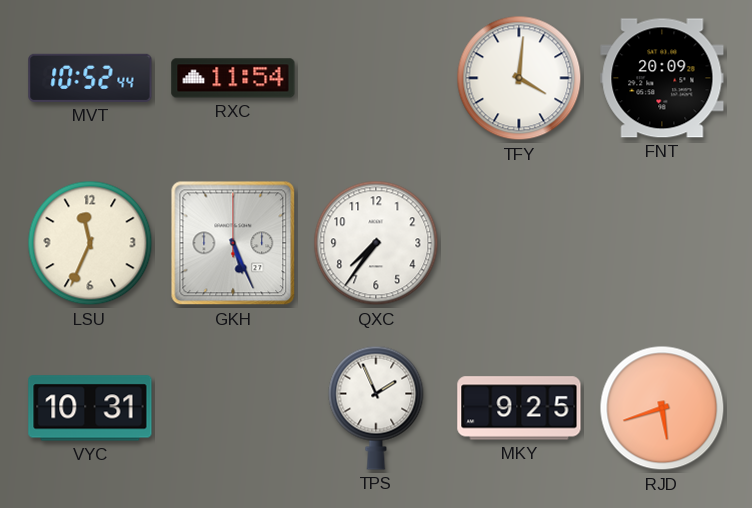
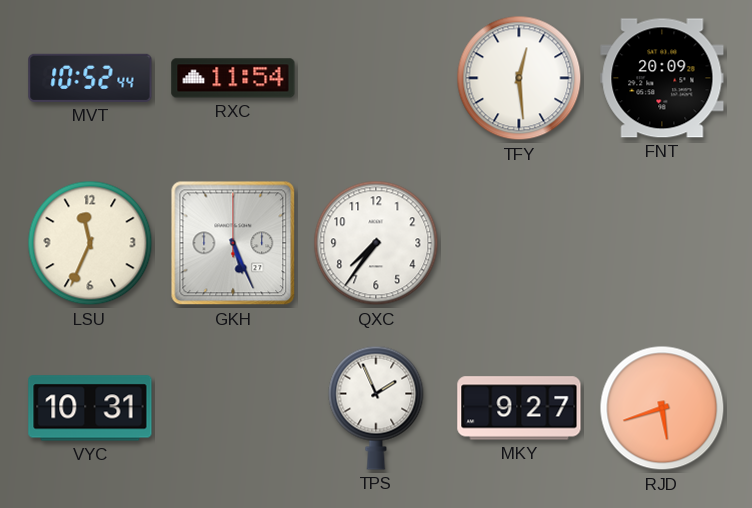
TFY: 4:01 -> 12:29 (519, 78)
MKY: 9:25 -> 9:27 (519, 408)
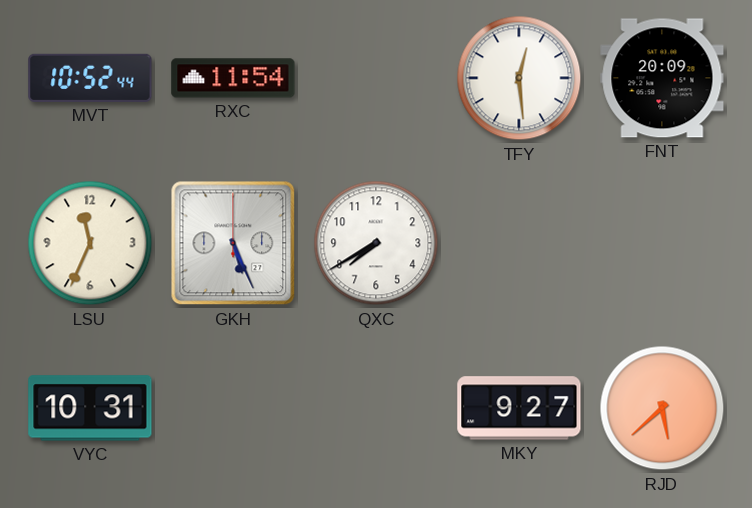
QXC: 7:36 -> 7:40 (376, 243)
TPS: 1:56 -> none (376, 408)
RJD: 5:42 -> 5:38 (662, 408)
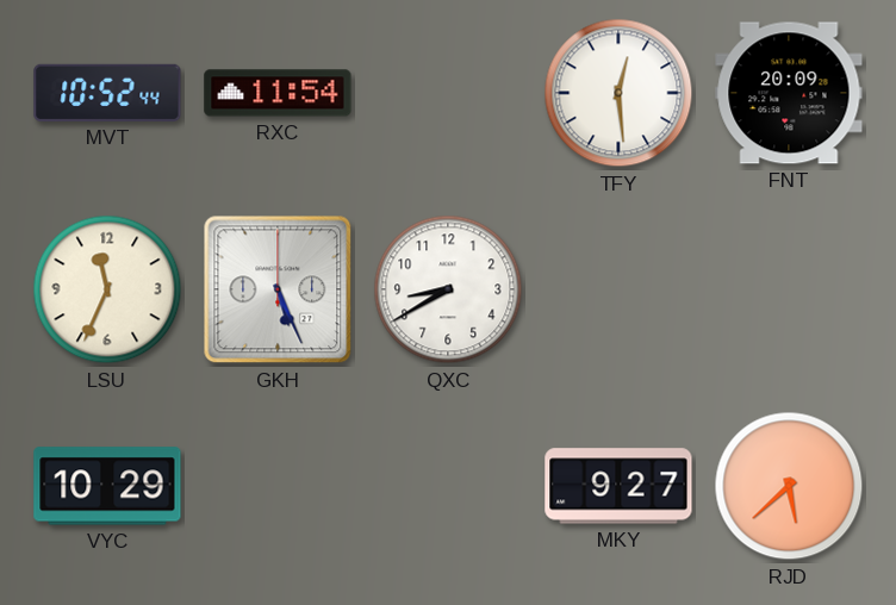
QXC: 7:40 -> 8:40 (448, 289)
VYC: 10:31 -> 10:29 (107, 486)
